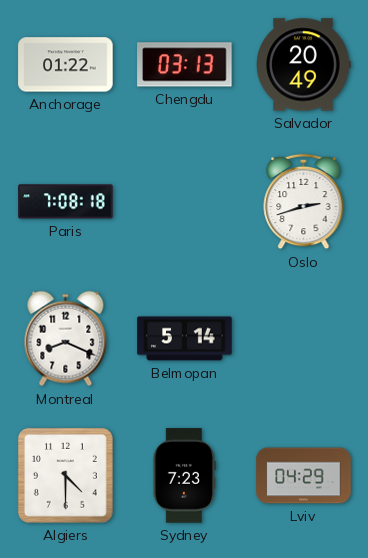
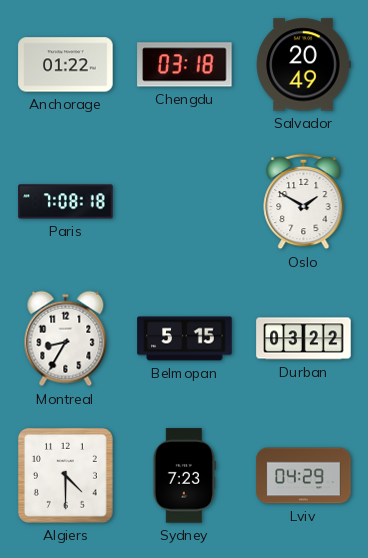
Chengdu: 03:13 -> 03:18 (185, 65)
Oslo: 2:42 -> 1:50 (304, 202)
Montreal: 8:19 -> 8:35 (66, 339)
Belmopan: 5:14 -> 5:15 (185, 339)
Durban: none -> 03:22 (304, 339)
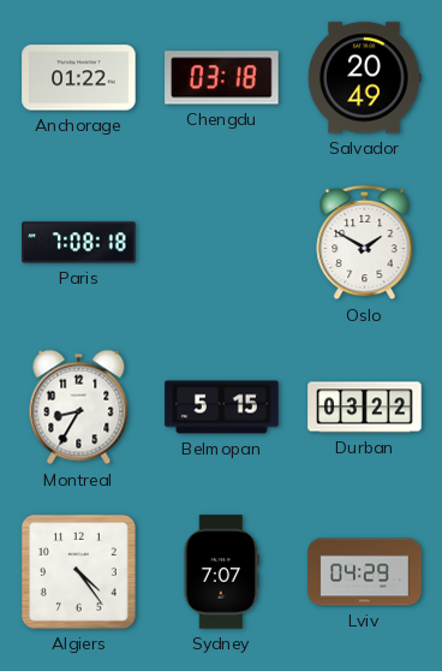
Algiers: 4:30 -> 4:24 (78, 571)
Sydney: 7:23 -> 7:07 (221, 572)
